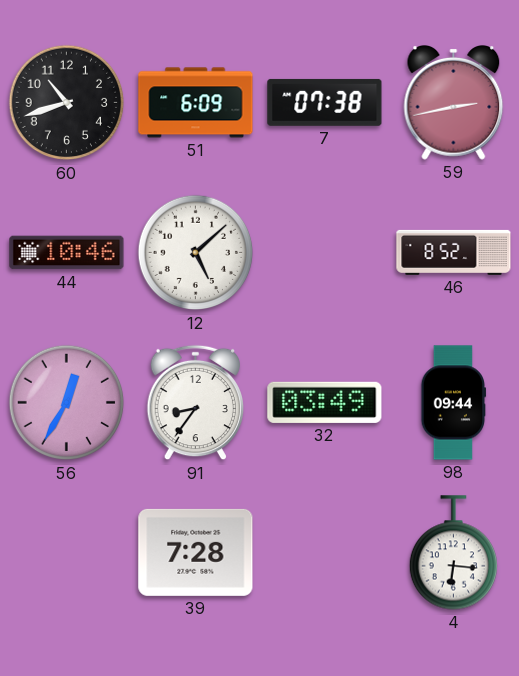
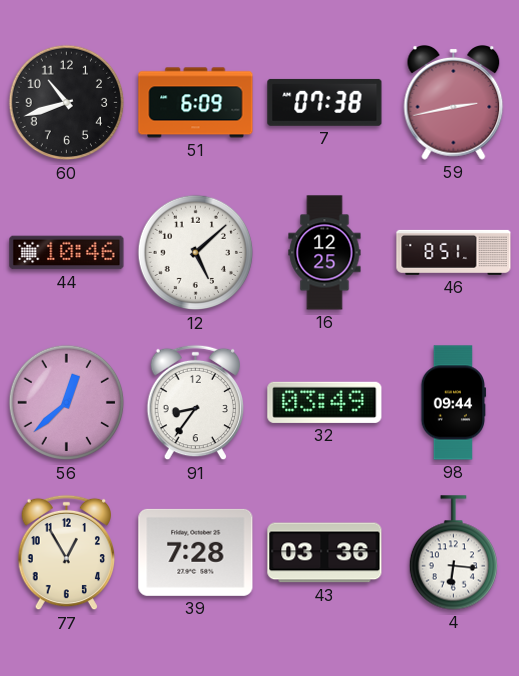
16: none -> 12:25 (325, 253)
46: 8:52 -> 8:51 (454, 252)
56: 12:35 -> 12:38 (67, 403)
77: none -> 12:55 (66, 553)
43: none -> 03:36 (325, 553)
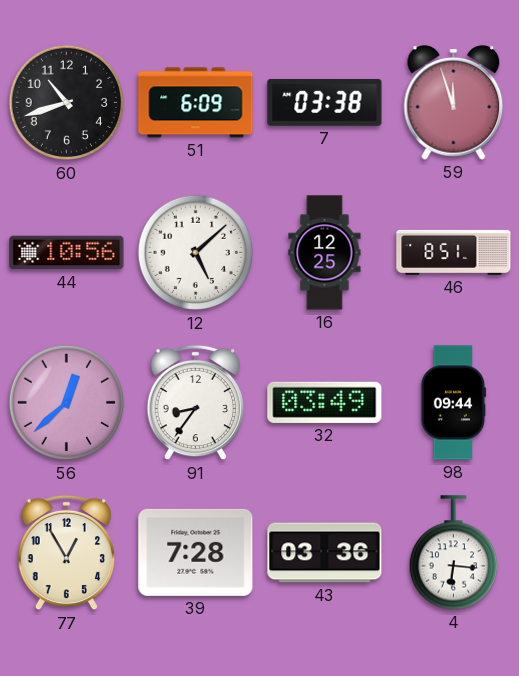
7: 07:38 -> 03:38 (325, 102)
59: 2:43 -> 11:57 (454, 103)
44: 10:46 -> 10:56 (67, 253)
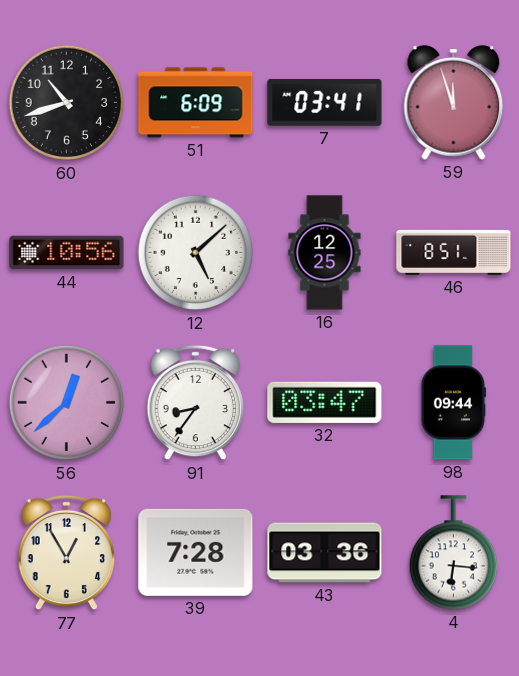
7: 03:38 -> 03:41 (325, 102)
32: 03:49 -> 03:47 (325, 402)
